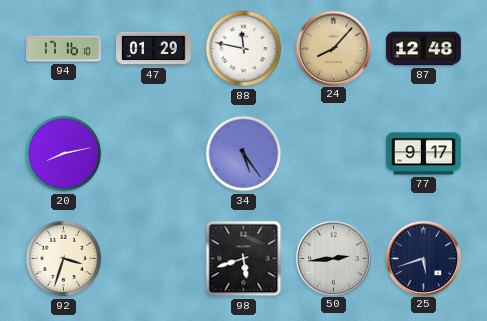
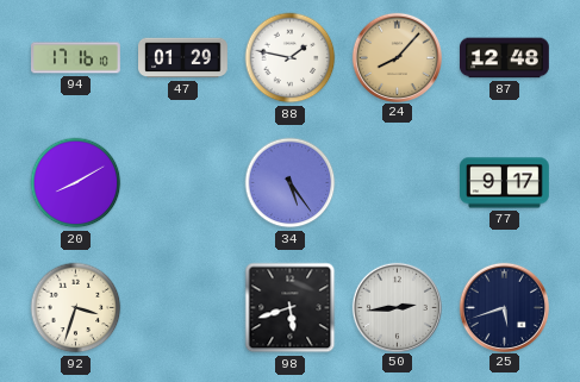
88: 11:47 -> 1:47 (291, 58)
20: 8:13 -> 8:10 (76, 183)
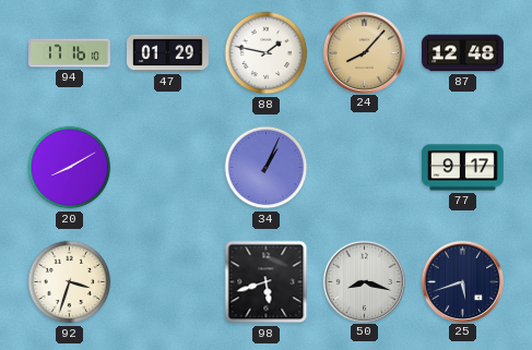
34: 5:24 -> 1:04 (267, 168)
50: 2:44 -> 8:18 (364, 281)
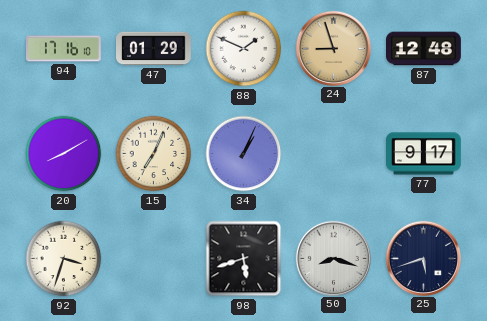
88: 1:47 -> 1:49 (244, 49)
24: 8:07 -> 8:57 (333, 48)
15: none -> 7:04 (154, 154)
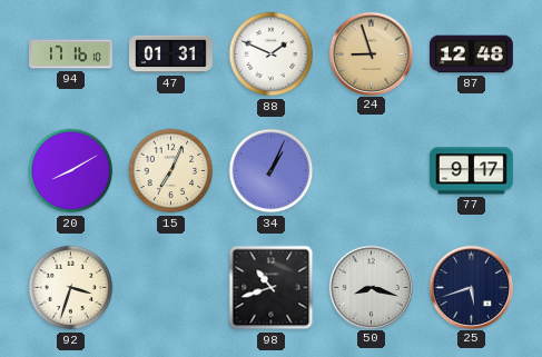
47: 01:29 -> 01:31 (171, 54)
98: 5:42 -> 10:42 (272, 288)
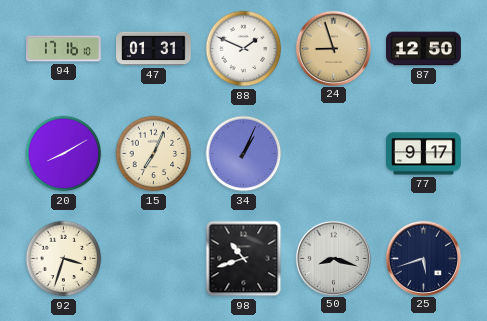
87: 12:48 -> 12:50 (424, 49)
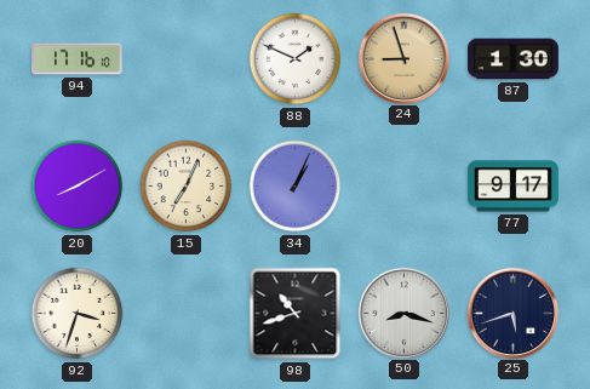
47: 01:31 -> none (154, 49)
87: 12:50 -> 1:30 (514, 59)
